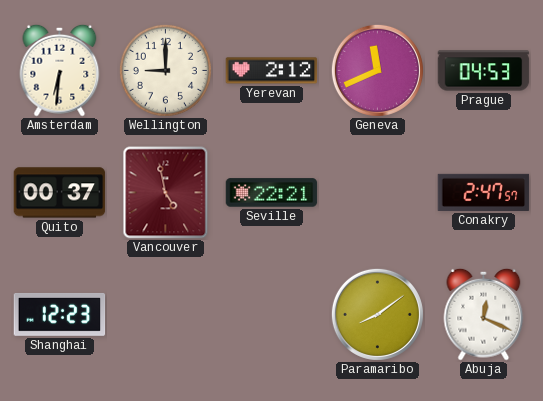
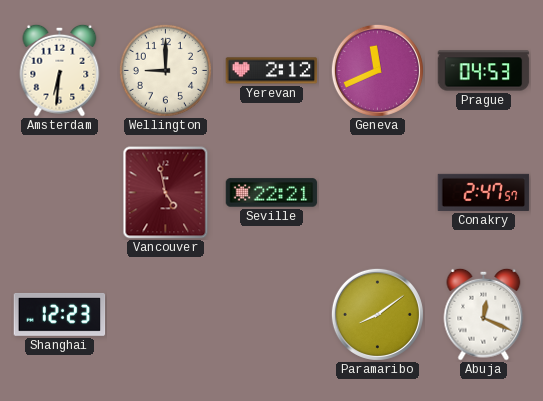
Quito: 00:37 -> none (60, 193)
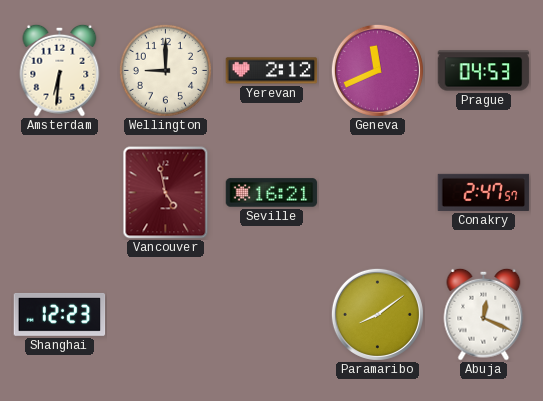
Seville: 22:21 -> 16:21 (272, 193)
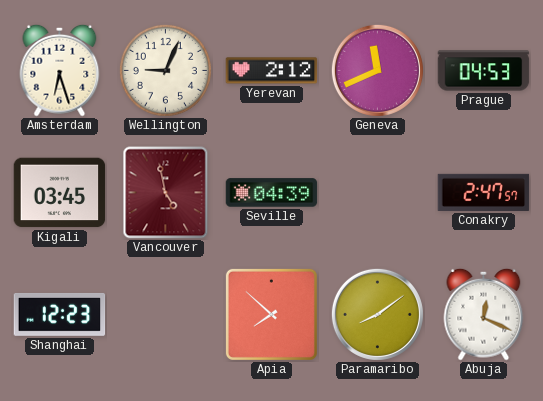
Amsterdam: 6:31 -> 6:27 (60, 70)
Wellington: 9:00 -> 9:04 (165, 70)
Kigali: none -> 03:45 (60, 193)
Seville: 16:21 -> 04:39 (272, 193)
Apia: none -> 7:52 (271, 314)
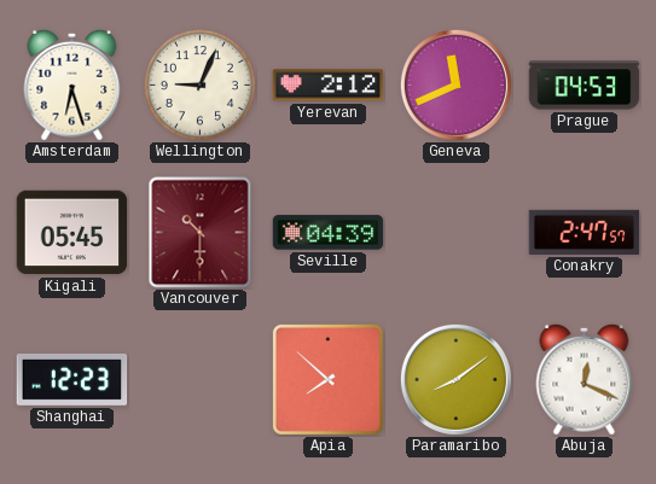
Kigali: 03:45 -> 05:45 (72, 233)
Vancouver: 4:58 -> 10:30 (201, 233)
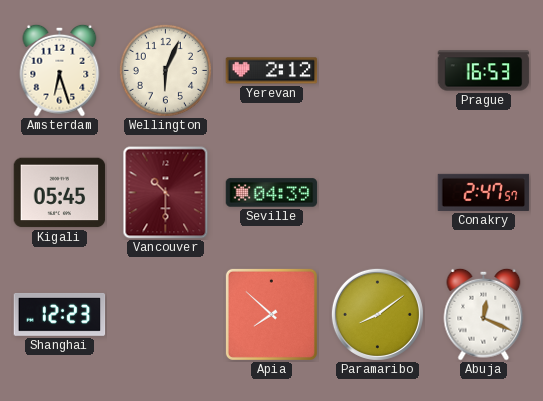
Wellington: 9:04 -> 6:04 (165, 70)
Geneva: 11:41 -> none (455, 84)
Prague: 04:53 -> 16:53 (484, 71)
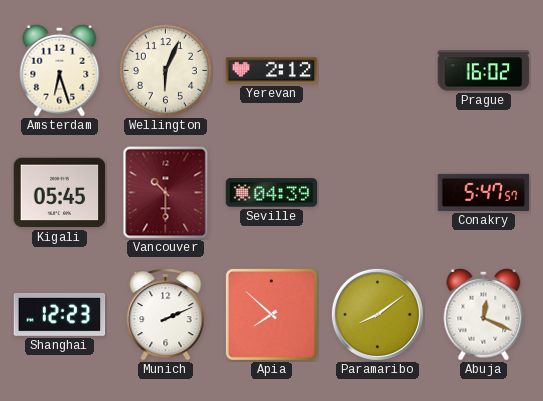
Prague: 16:53 -> 16:02 (484, 71)
Conakry: 2:47 -> 5:47 (484, 192)
Munich: none -> 2:11 (166, 314)
